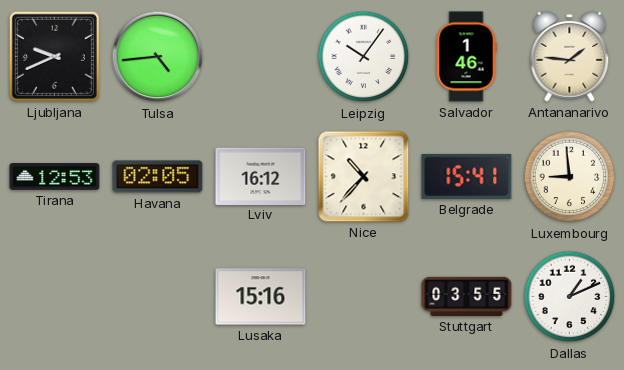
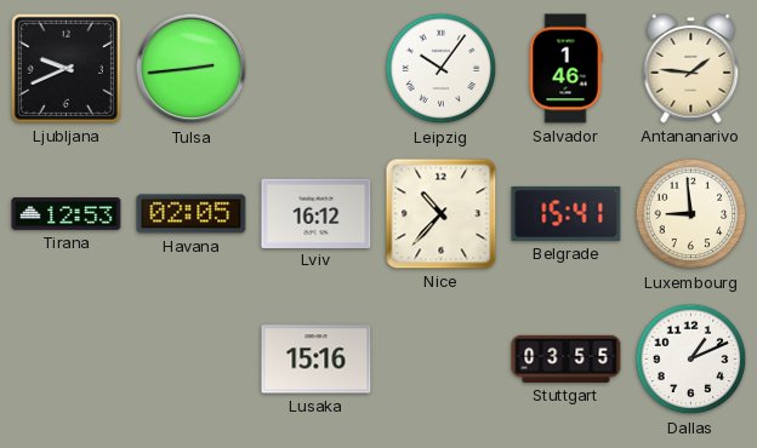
Tulsa: 4:44 -> 2:44 (192, 69)
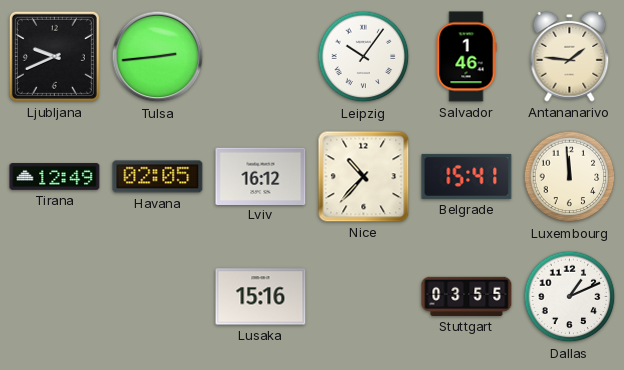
Tirana: 12:53 -> 12:49 (55, 177)
Luxembourg: 8:59 -> 11:59 (570, 177)
